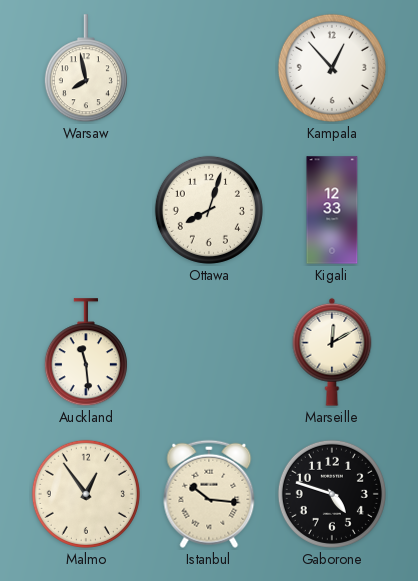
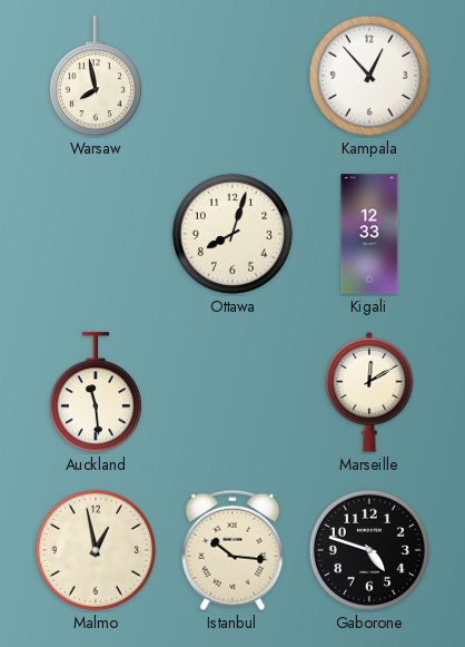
Malmo: 12:54 -> 12:58 (96, 550)
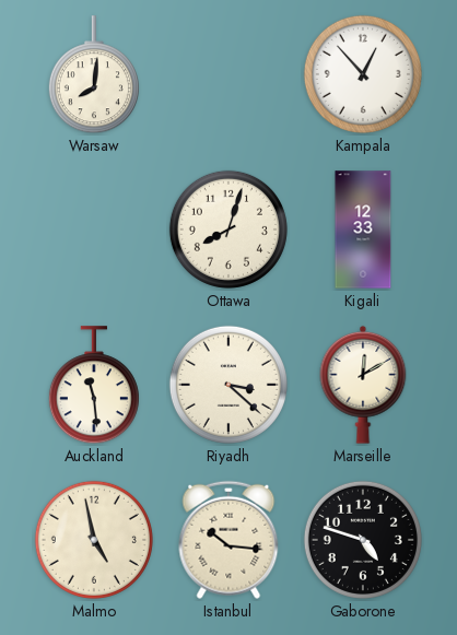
Warsaw: 7:58 -> 8:01 (94, 75)
Riyadh: none -> 3:22 (228, 385)
Malmo: 12:58 -> 4:58 (94, 540)
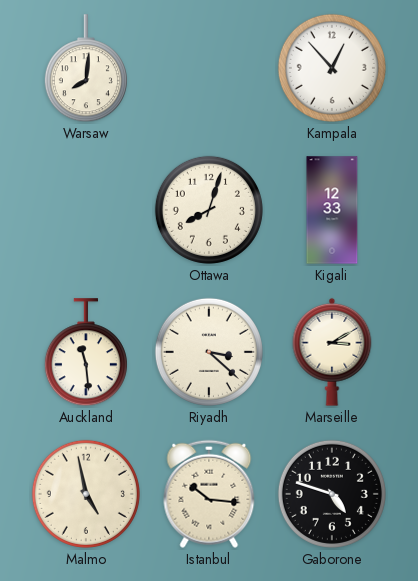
Marseille: 12:10 -> 3:10 (332, 352)
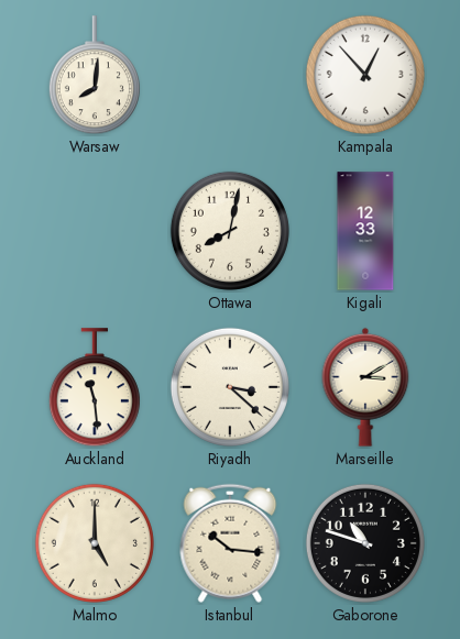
Ottawa: 8:03 -> 8:02 (230, 231)
Malmo: 4:58 -> 5:00 (95, 543)
Gaborone: 4:48 -> 10:48 (365, 543)
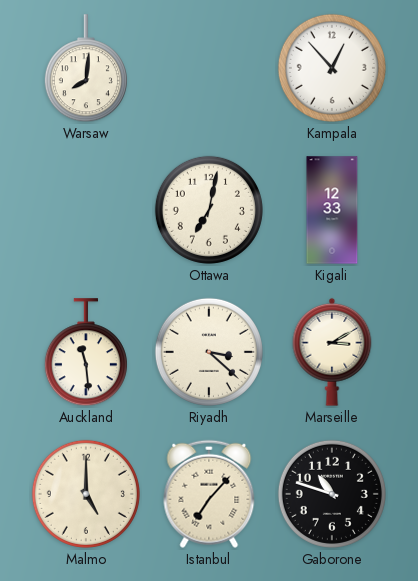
Ottawa: 8:02 -> 7:02 (209, 210)
Istanbul: 10:16 -> 7:07 (209, 494)
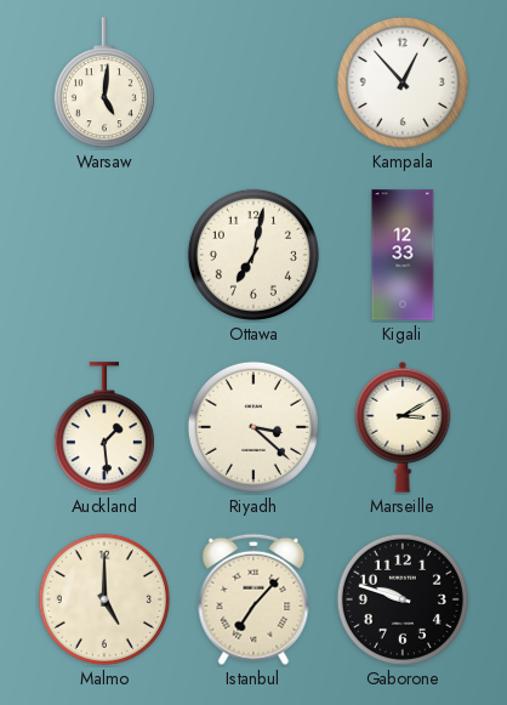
Warsaw: 8:01 -> 5:01 (104, 84)
Auckland: 11:29 -> 1:29 (104, 428)
Gaborone: 10:48 -> 9:48 (403, 599)
